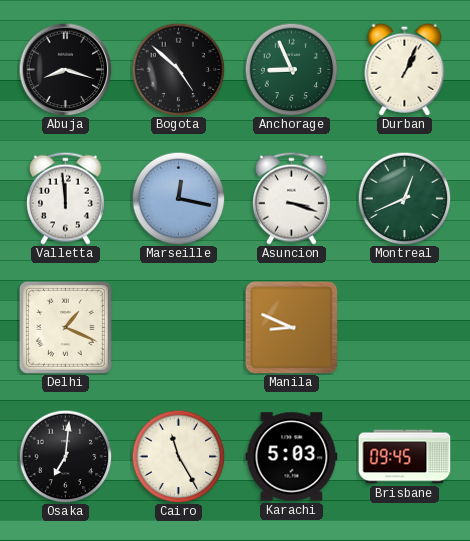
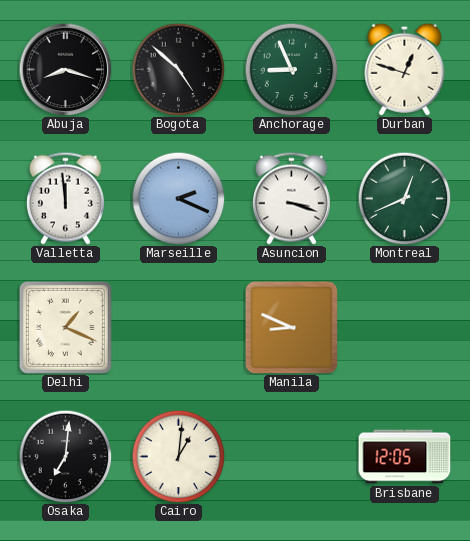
Durban: 1:04 -> 12:48 (405, 69)
Marseille: 12:17 -> 2:19 (178, 198)
Cairo: 11:25 -> 1:01 (178, 456)
Karachi: 5:03 -> none (292, 457)
Brisbane: 09:45 -> 12:05 (405, 457)
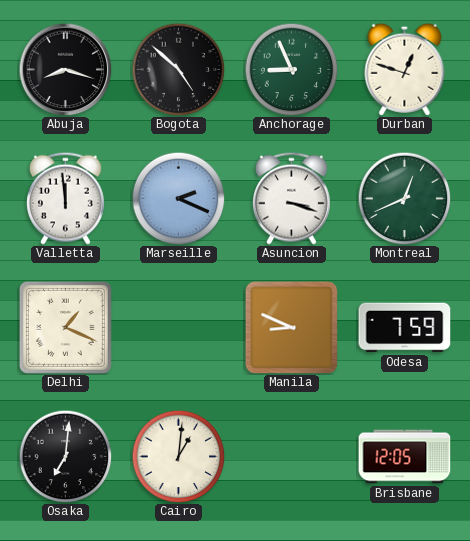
Odesa: none -> 7:59 (405, 328)
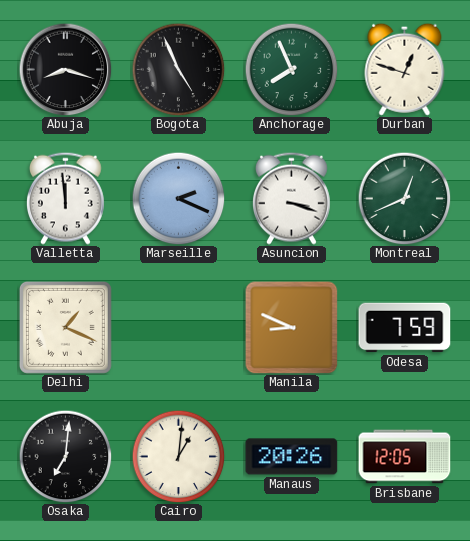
Bogota: 4:52 -> 4:56 (178, 69)
Anchorage: 8:56 -> 7:56 (291, 69)
Manaus: none -> 20:26 (292, 457)
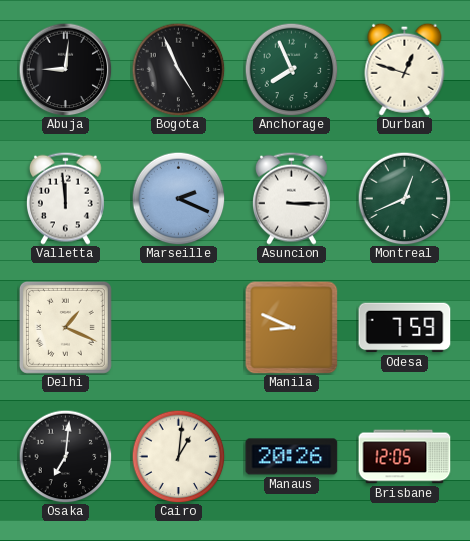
Abuja: 8:18 -> 9:01 (65, 69)
Asuncion: 3:18 -> 3:15 (291, 198)
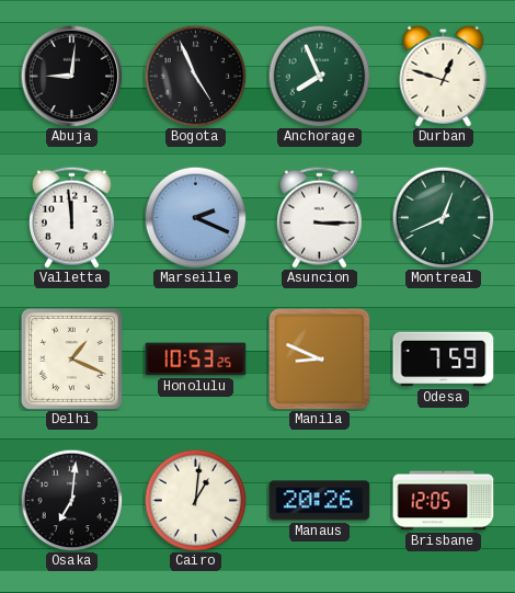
Honolulu: none -> 10:53 (196, 360)
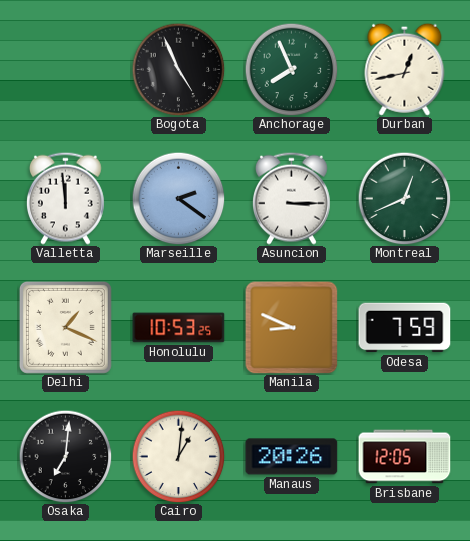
Abuja: 9:01 -> none (71, 76)
Durban: 12:48 -> 12:43 (405, 69)
Marseille: 2:19 -> 2:21 (178, 198)
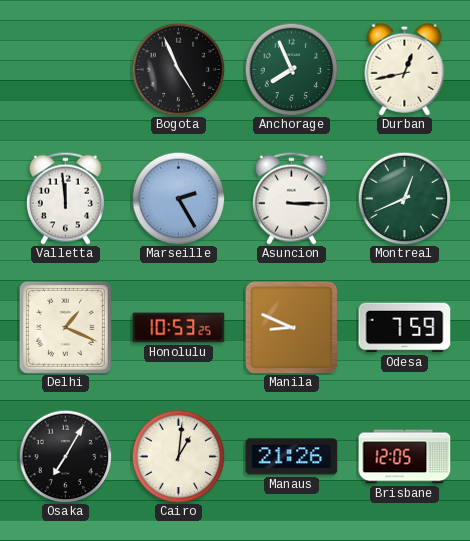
Marseille: 2:21 -> 2:25 (178, 198)
Osaka: 7:01 -> 7:05 (65, 456)
Manaus: 20:26 -> 21:26 (292, 457)
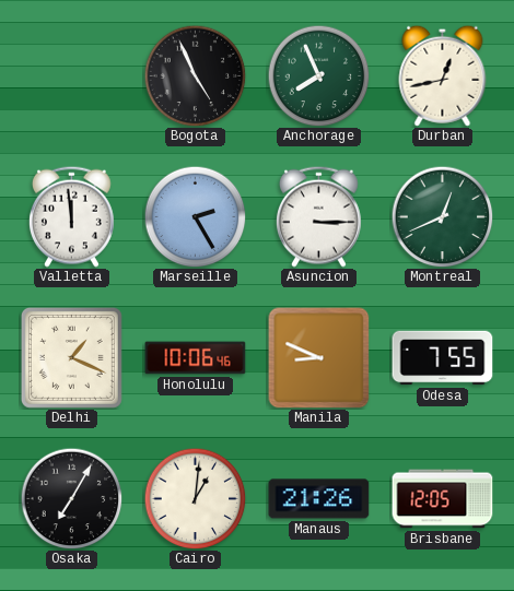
Honolulu: 10:53 -> 10:06 (196, 358)
Odesa: 7:59 -> 7:55 (443, 358)
